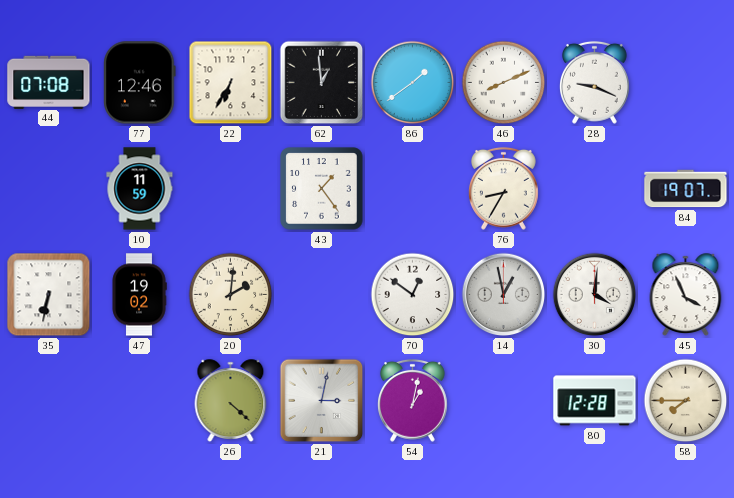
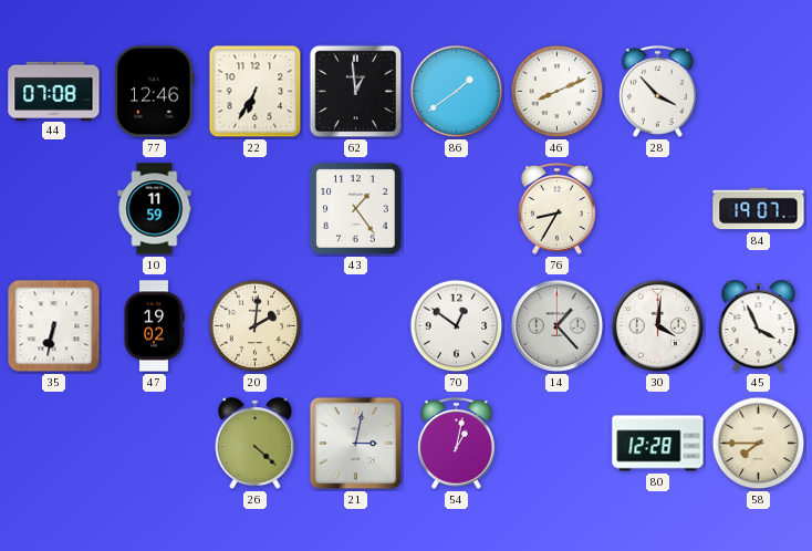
28: 9:19 -> 3:53 (657, 91)
14: 12:58 -> 1:23 (558, 326)
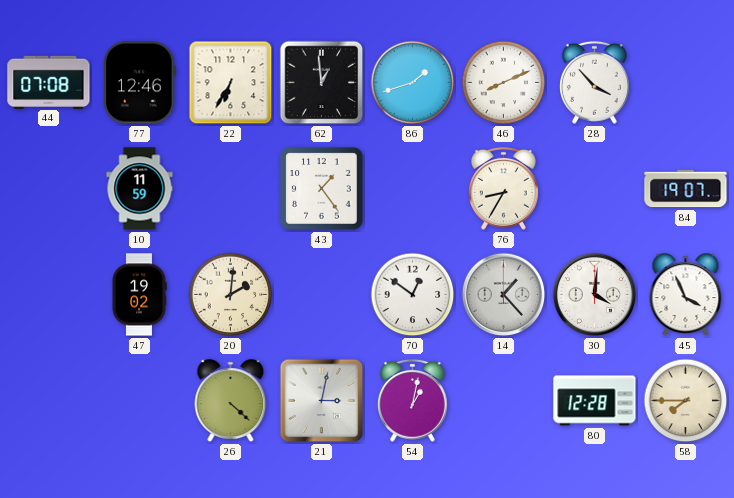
86: 1:39 -> 1:42 (413, 83)
35: 6:32 -> none (54, 326)
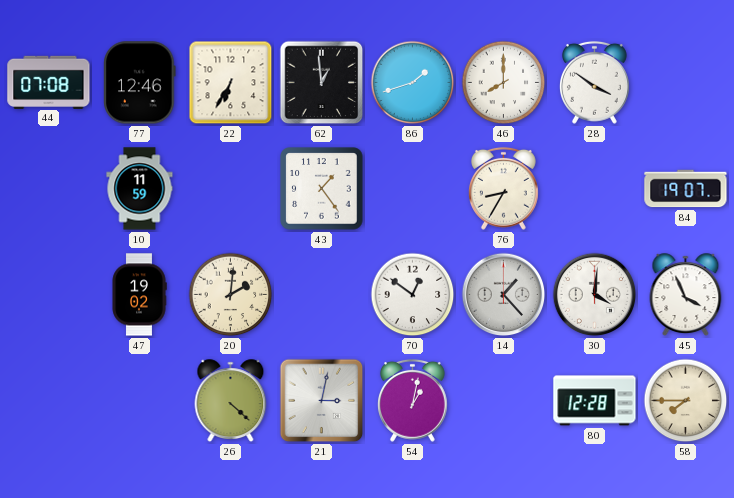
46: 8:11 -> 8:00 (504, 83)
28: 3:53 -> 3:51 (594, 82)
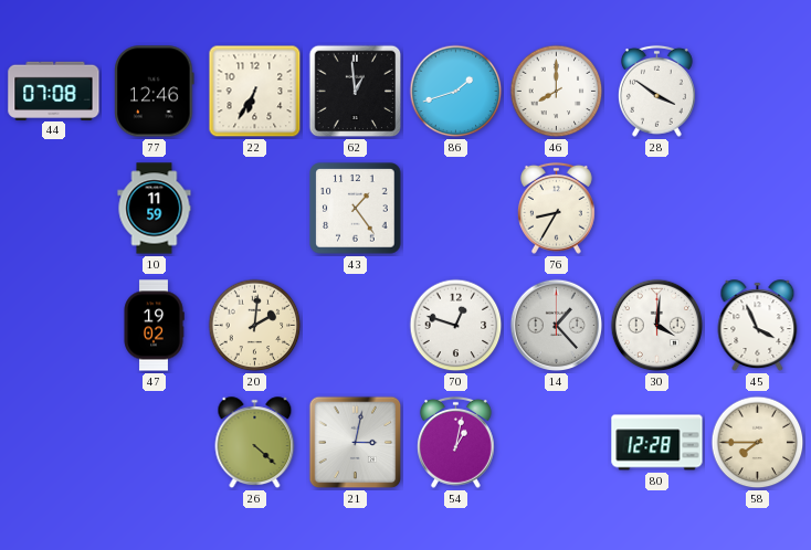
84: 19:07 -> none (686, 189)
70: 12:51 -> 12:48 (456, 326)
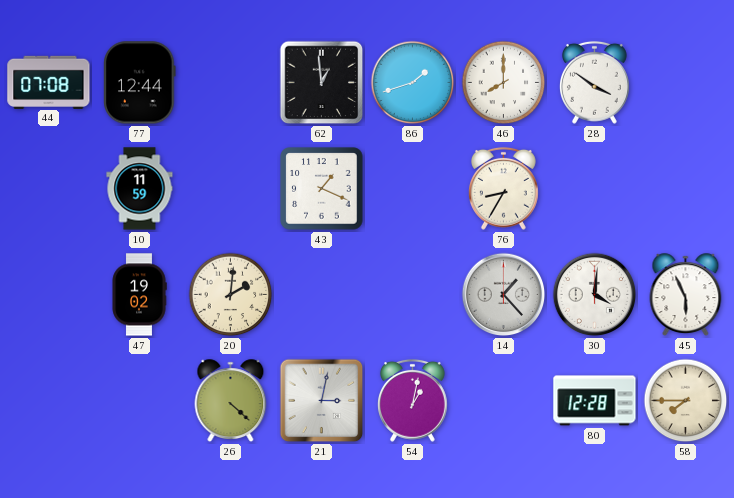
77: 12:46 -> 12:44 (140, 83)
22: 6:35 -> none (255, 92)
43: 1:24 -> 1:19 (322, 189)
70: 12:48 -> none (456, 326)
45: 3:56 -> 5:56 (686, 295)
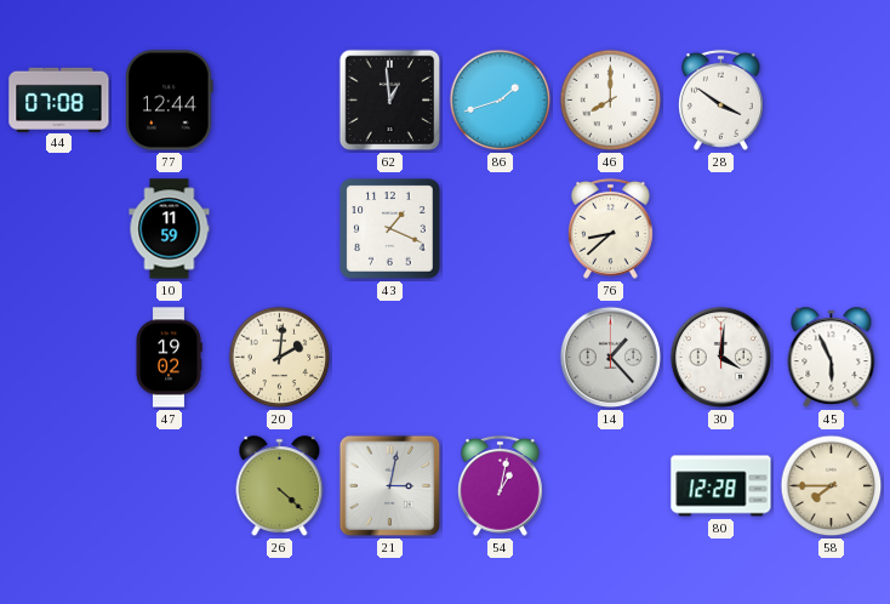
76: 8:35 -> 8:38 (610, 228)
